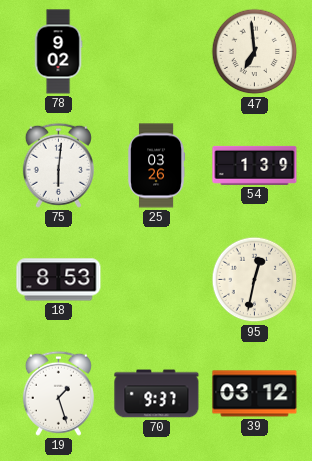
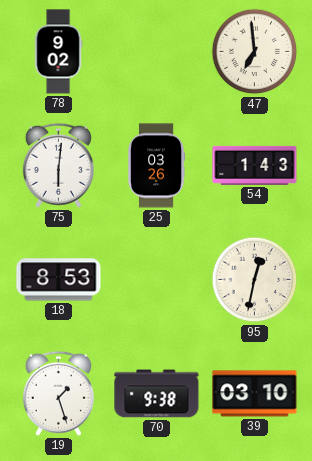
54: 1:39 -> 1:43 (255, 165)
70: 9:37 -> 9:38 (157, 394)
39: 03:12 -> 03:10 (255, 394)
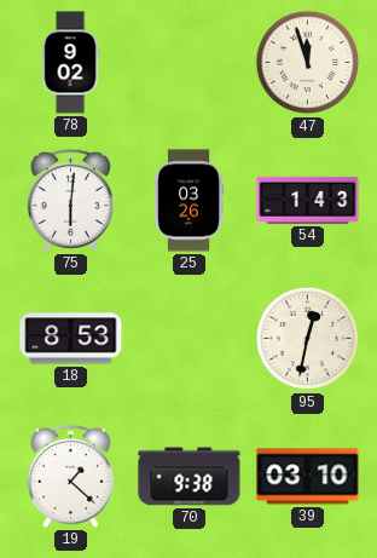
47: 6:59 -> 11:57 (308, 63)
19: 1:27 -> 1:22 (70, 476)
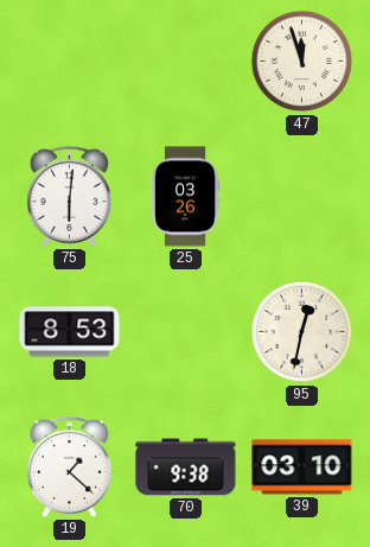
78: 9:02 -> none (70, 63)
54: 1:43 -> none (308, 200)
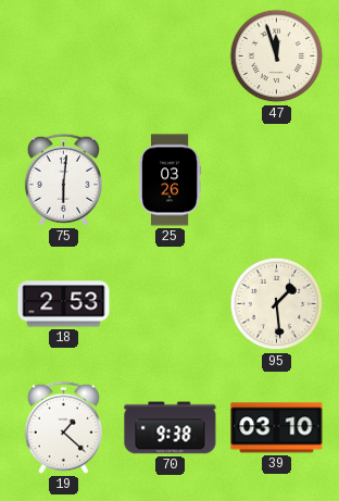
18: 8:53 -> 2:53 (64, 304)
95: 12:32 -> 1:29 (277, 304)
